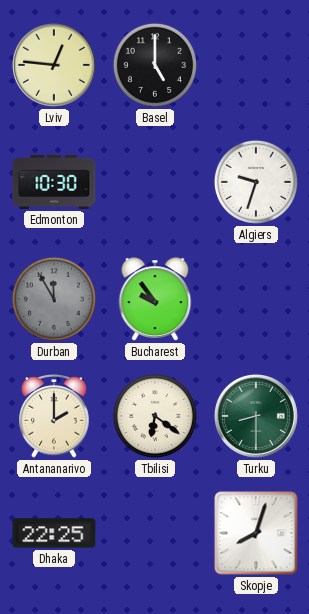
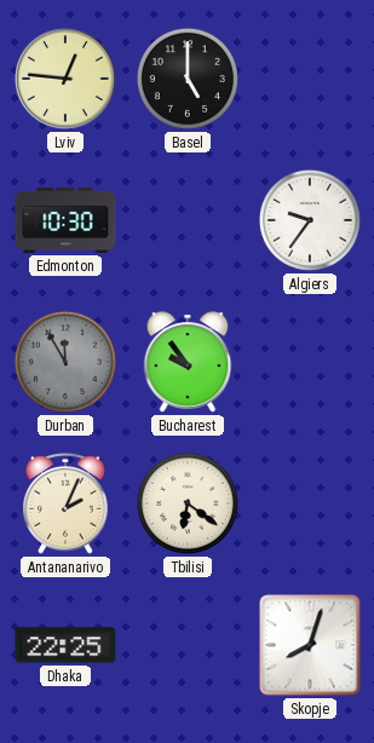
Algiers: 9:33 -> 9:36 (310, 220)
Antananarivo: 2:00 -> 2:04 (65, 505)
Turku: 8:30 -> none (256, 416)
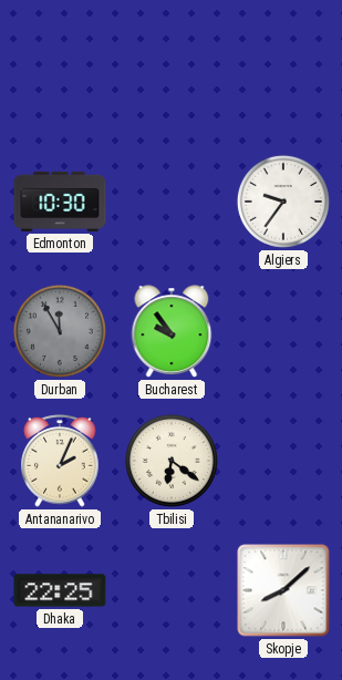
Lviv: 12:46 -> none (65, 79)
Basel: 5:00 -> none (188, 79)
Skopje: 8:03 -> 8:08 (283, 590)
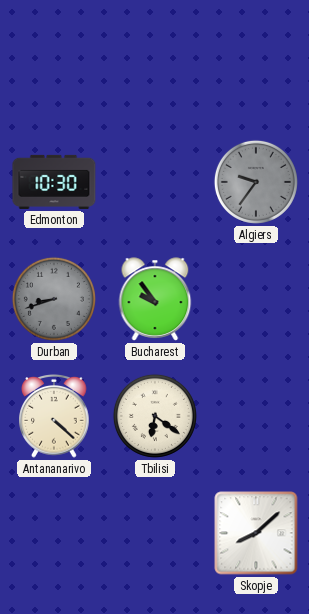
Algiers dial: white -> grey (256, 182)
Durban: 11:55 -> 8:42 (54, 299)
Antananarivo: 2:04 -> 4:22 (54, 417)
Dhaka: 22:25 -> none (60, 590)
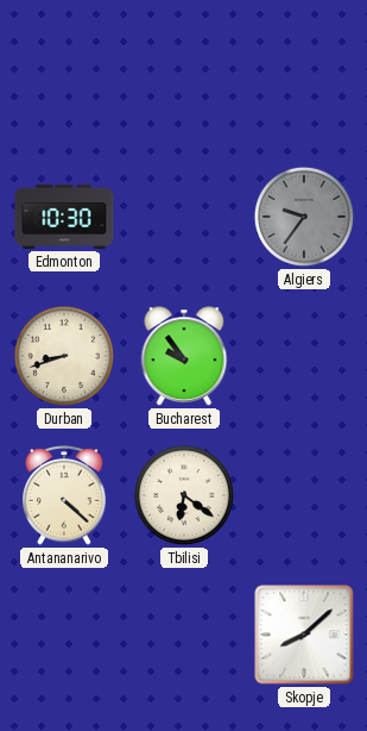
Durban dial: grey -> cream (64, 356)
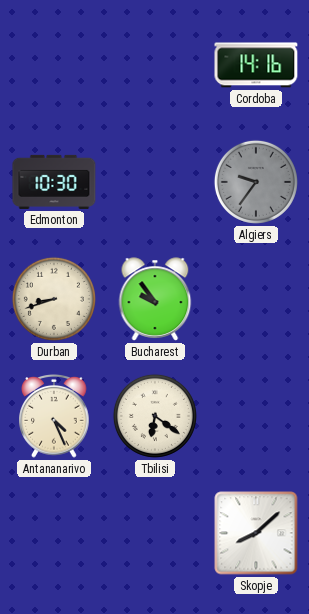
Cordoba: none -> 14:16 (256, 65)
Antananarivo: 4:22 -> 4:26 (54, 417)
